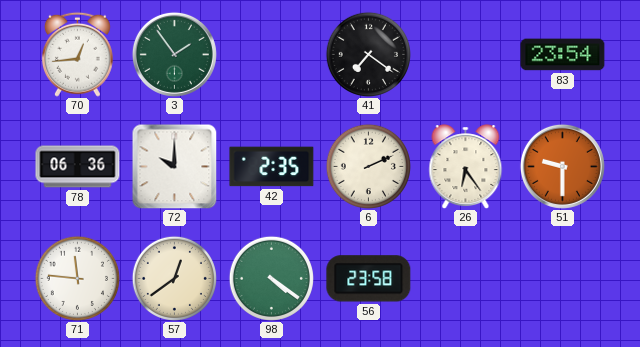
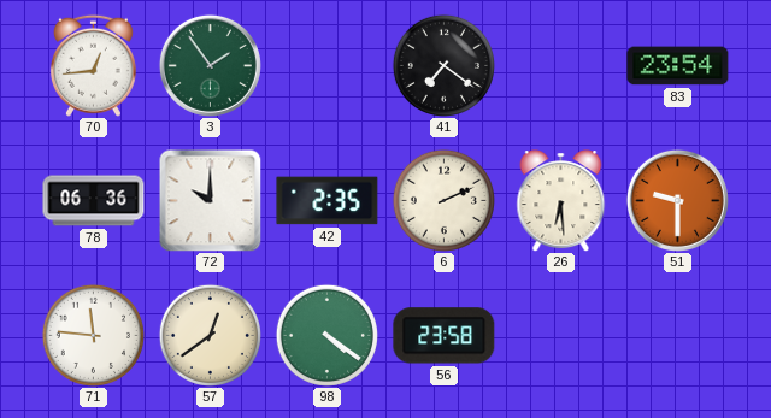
26: 6:24 -> 6:29 (561, 200)
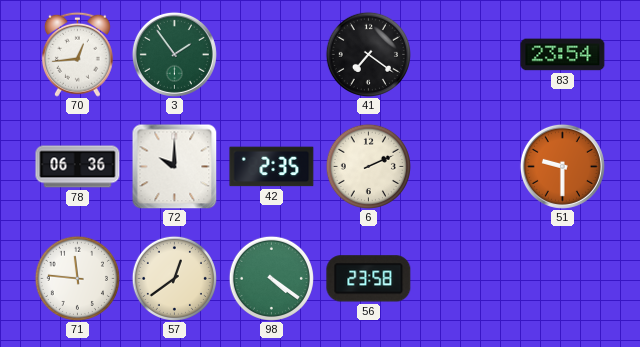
26: 6:29 -> none (561, 200)
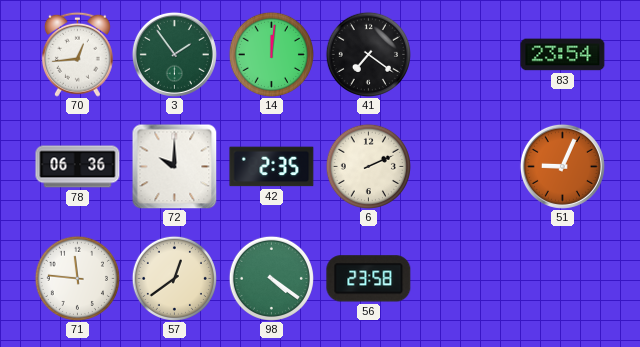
14: none -> 12:01 (271, 54)
51: 9:30 -> 9:04 (562, 166)
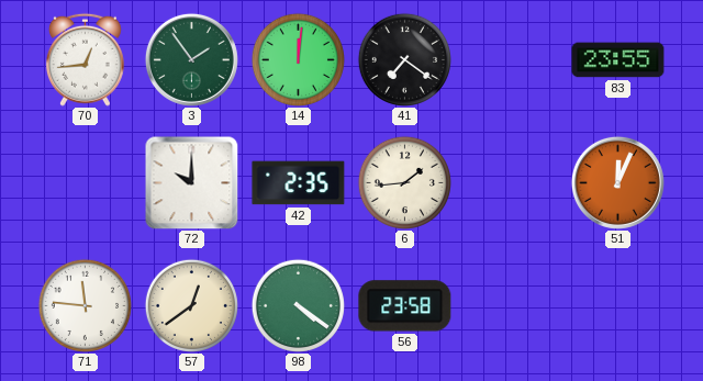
83: 23:54 -> 23:55 (618, 60)
78: 06:36 -> none (78, 167)
6: 2:11 -> 1:44 (404, 182)
51: 9:04 -> 12:04 (617, 182)
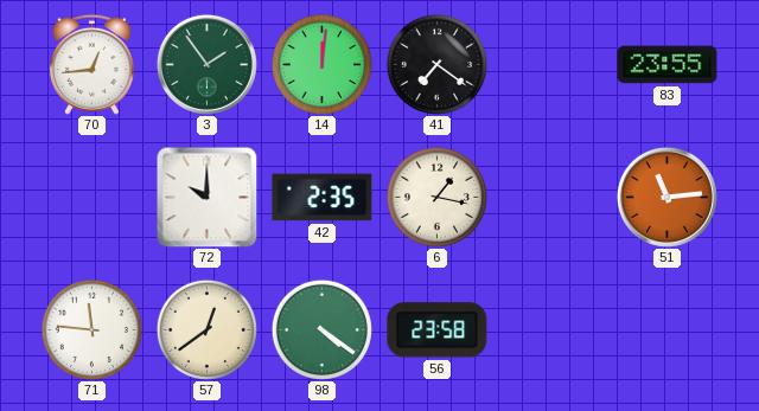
6: 1:44 -> 1:17 (436, 197)
51: 12:04 -> 11:14 (666, 197)
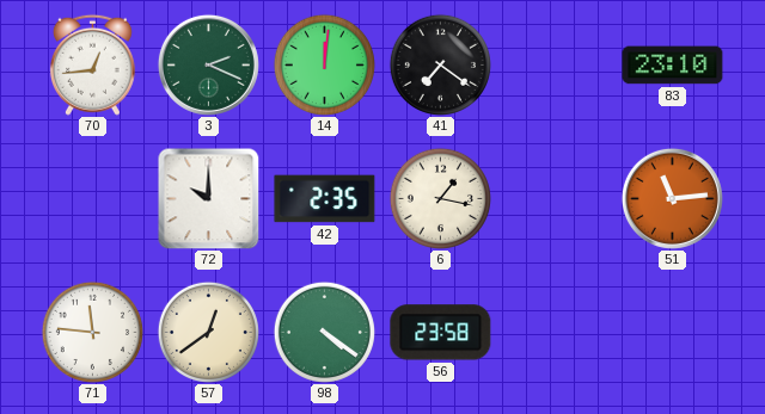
3: 1:54 -> 2:19 (208, 64)
83: 23:55 -> 23:10 (673, 66)
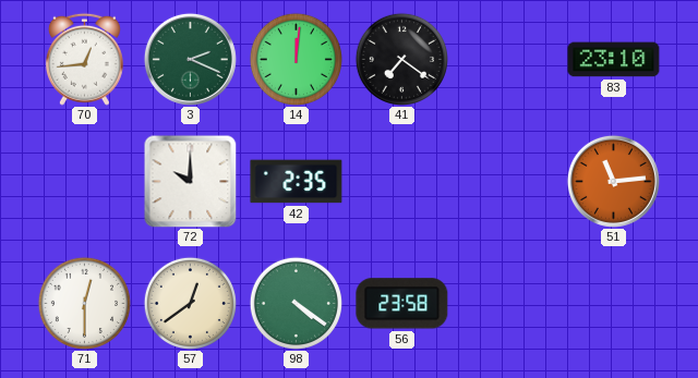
6: 1:17 -> none (440, 198)
71: 11:46 -> 12:30 (84, 303)
